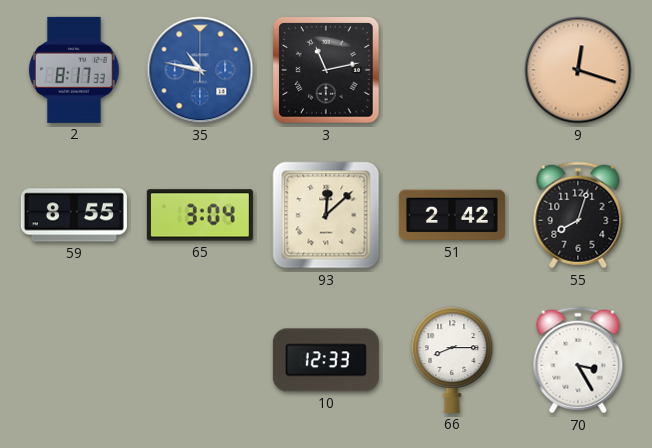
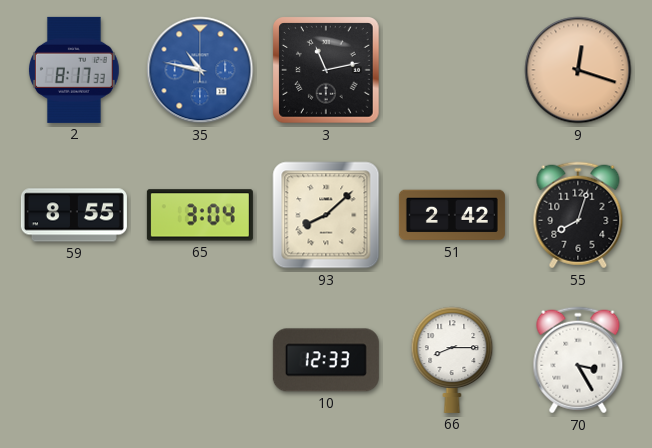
93: 12:08 -> 8:08 (326, 215)
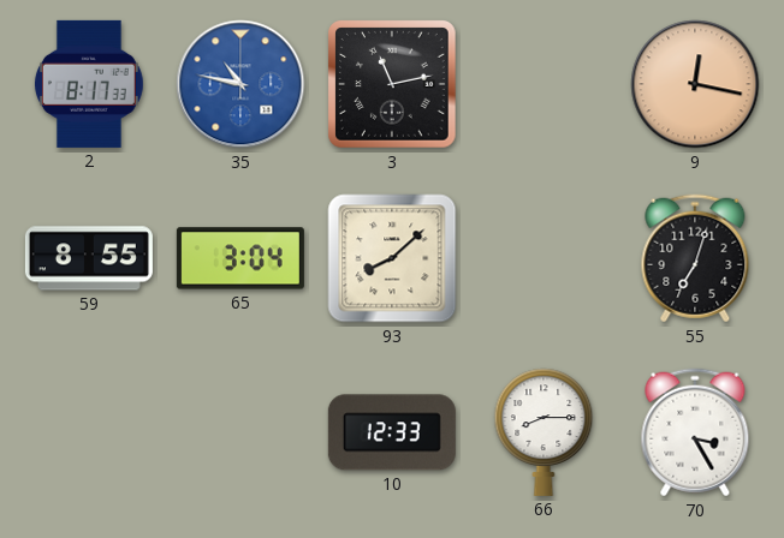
9: 12:18 -> 12:17 (695, 84)
51: 2:42 -> none (452, 215)
55: 8:03 -> 7:03 (695, 258)
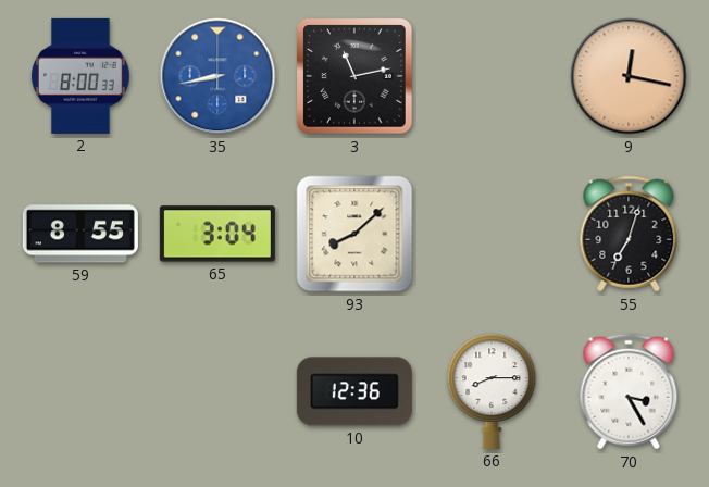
2: 8:17 -> 8:00 (80, 76)
35: 10:47 -> 8:43 (217, 76)
10: 12:33 -> 12:36 (354, 391)
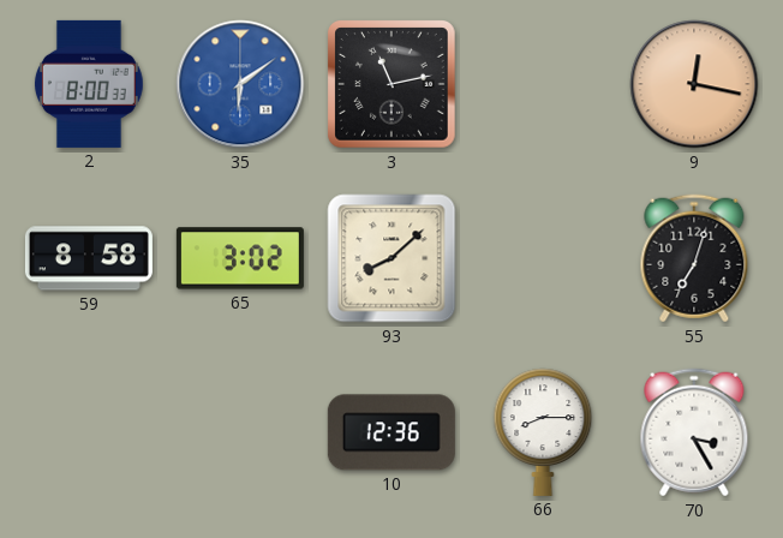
35: 8:43 -> 6:09 (240, 84)
59: 8:55 -> 8:58 (89, 258)
65: 3:04 -> 3:02 (240, 258)
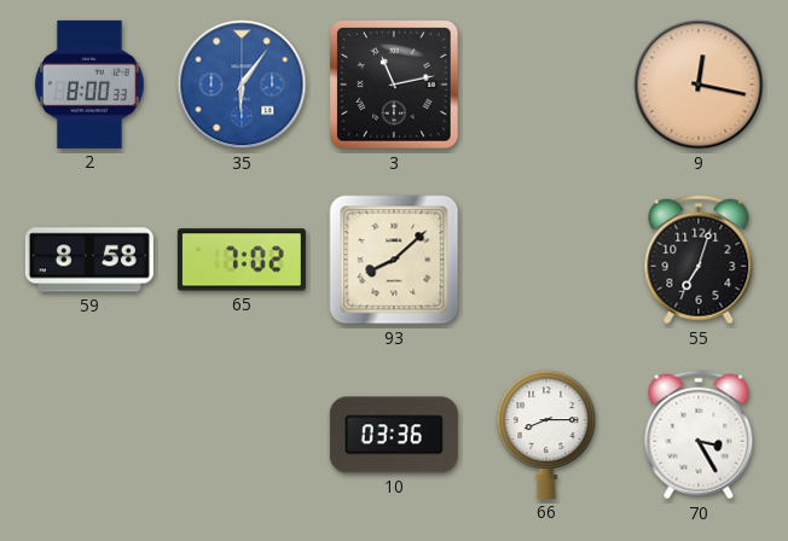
35: 6:09 -> 6:06 (242, 85)
65: 3:02 -> 7:02 (242, 260)
10: 12:36 -> 03:36 (394, 435)
